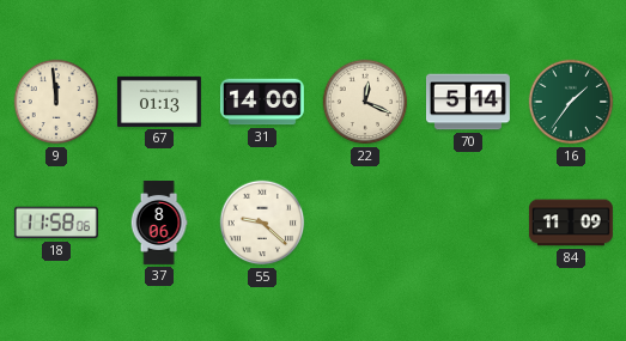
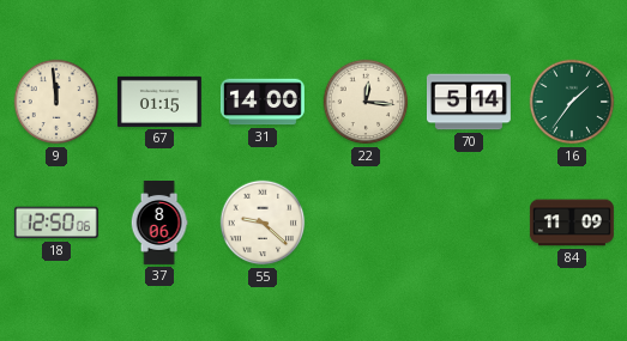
67: 01:13 -> 01:15 (159, 102)
22: 12:19 -> 12:16 (366, 102)
18: 11:58 -> 12:50 (56, 223)
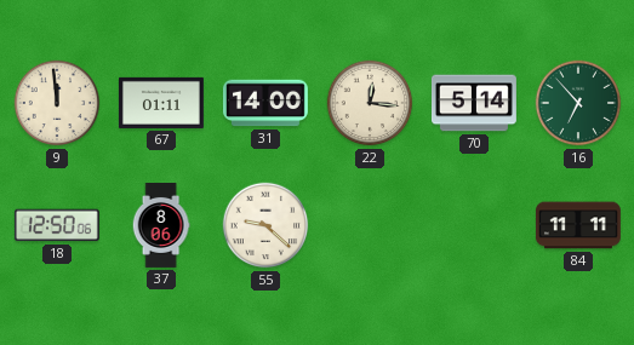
67: 01:15 -> 01:11 (161, 103)
16: 1:36 -> 6:53 (578, 103)
84: 11:09 -> 11:11 (578, 225)
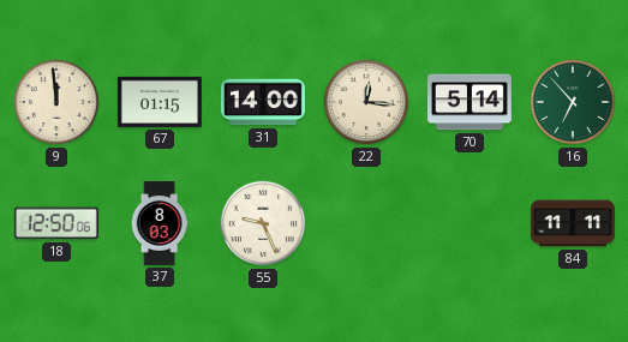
67: 01:11 -> 01:15 (160, 102)
37: 8:06 -> 8:03 (160, 224)
55: 9:22 -> 9:26 (263, 223)
